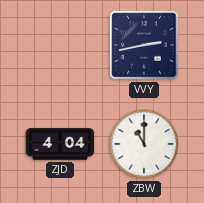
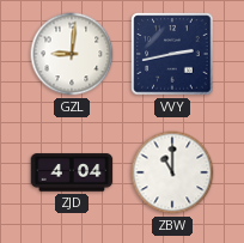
GZL: none -> 9:01 (72, 54)
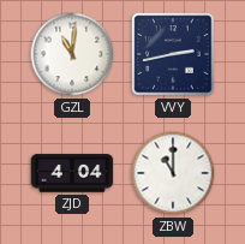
GZL: 9:01 -> 11:01 (72, 54)
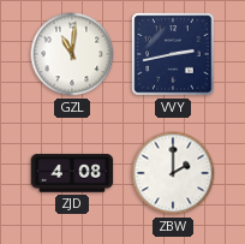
ZJD: 4:04 -> 4:08 (72, 173)
ZBW: 11:00 -> 2:00 (173, 173)
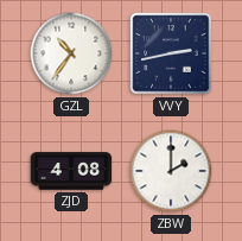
GZL: 11:01 -> 10:36 (71, 53)
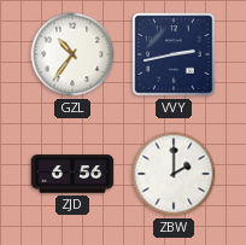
ZJD: 4:08 -> 6:56 (72, 174)
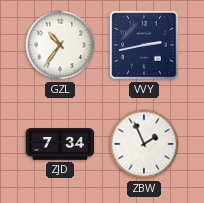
ZJD: 6:56 -> 7:34 (60, 144)
ZBW: 2:00 -> 1:56 (144, 144)
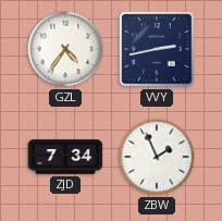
GZL: 10:36 -> 4:36 (65, 49)
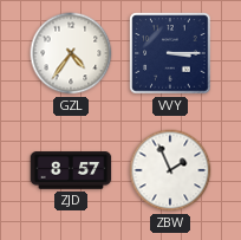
VVY: 2:43 -> 3:15 (170, 53)
ZJD: 7:34 -> 8:57 (71, 170)
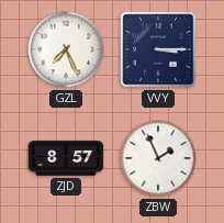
GZL: 4:36 -> 7:26 (66, 49)
